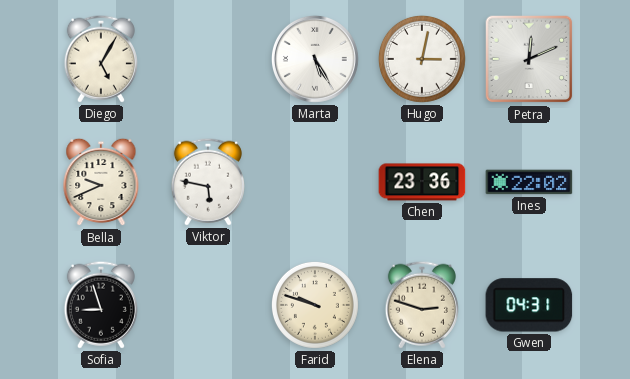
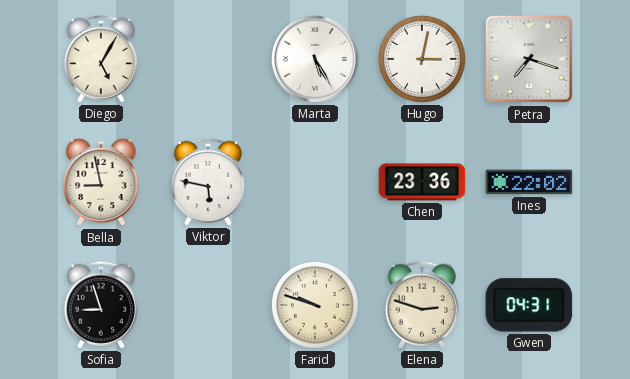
Petra: 12:11 -> 7:18 (529, 59)
Bella: 9:41 -> 8:58 (101, 182)
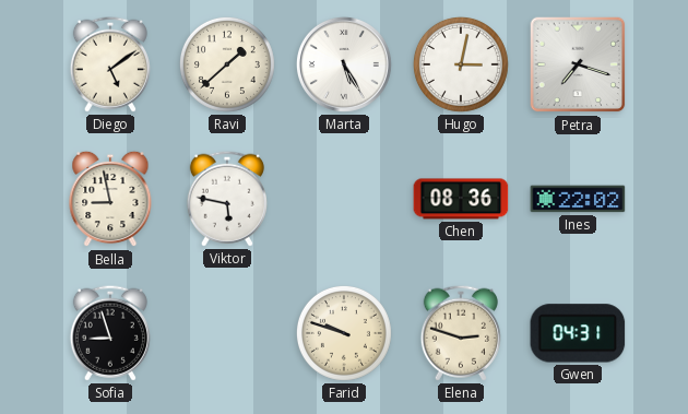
Diego: 5:05 -> 5:09 (110, 64)
Ravi: none -> 1:38 (227, 64)
Chen: 23:36 -> 08:36 (461, 199)
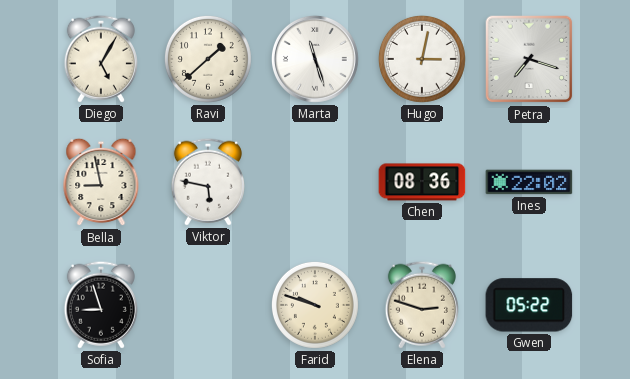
Diego: 5:09 -> 5:05 (101, 59)
Marta: 5:25 -> 11:27 (315, 59)
Gwen: 04:31 -> 05:22 (529, 305)
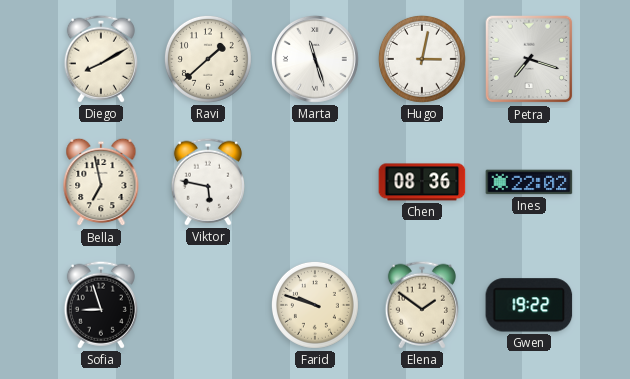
Diego: 5:05 -> 8:10 (101, 59)
Bella: 8:58 -> 6:58 (101, 182)
Elena: 2:48 -> 1:51 (422, 305)
Gwen: 05:22 -> 19:22 (529, 305)
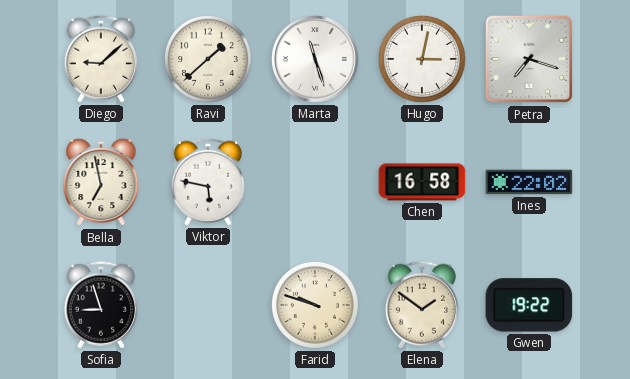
Diego: 8:10 -> 9:08 (101, 59)
Chen: 08:36 -> 16:58 (422, 182)
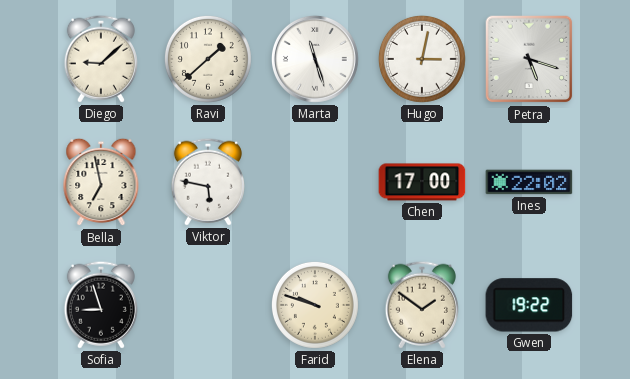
Petra: 7:18 -> 5:18 (529, 59)
Chen: 16:58 -> 17:00 (422, 182)
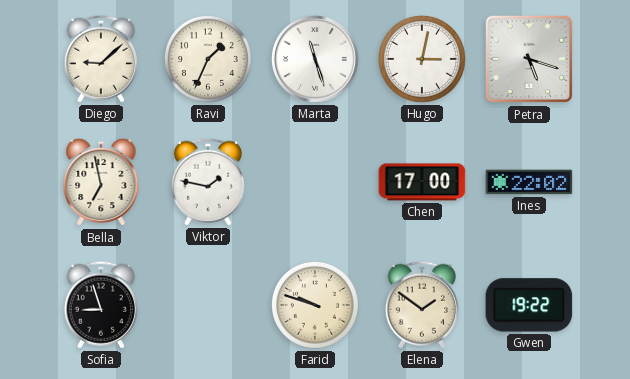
Ravi: 1:38 -> 1:34 (208, 59)
Viktor: 5:47 -> 1:47 (208, 182)
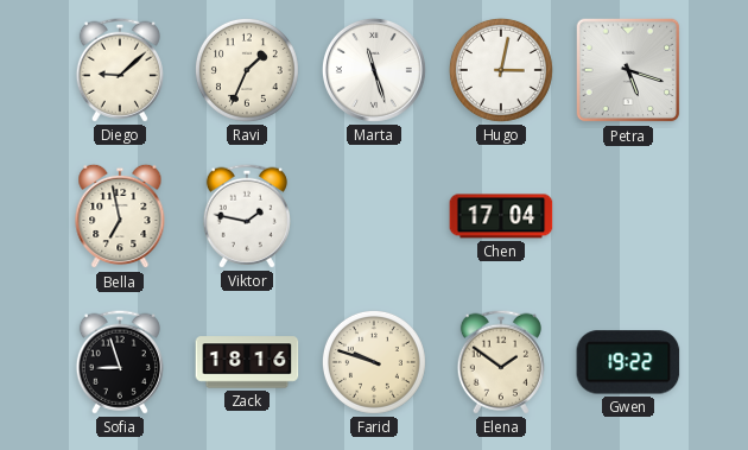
Chen: 17:00 -> 17:04 (501, 216)
Ines: 22:02 -> none (529, 182)
Zack: none -> 18:16 (247, 362)
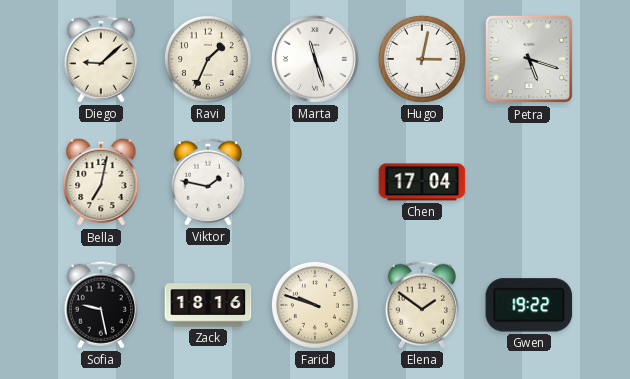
Bella: 6:58 -> 7:02 (101, 182)
Sofia: 8:57 -> 9:28 (101, 305)
